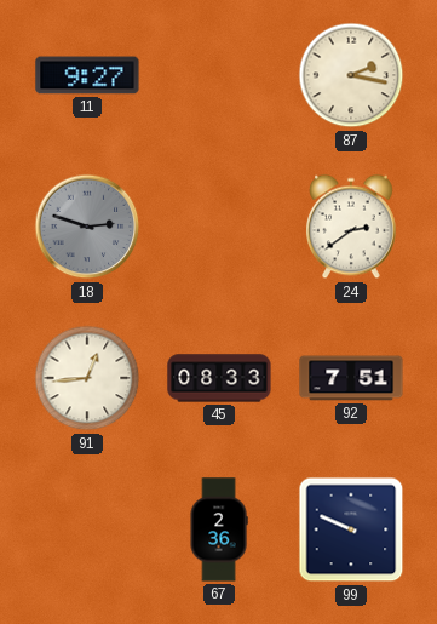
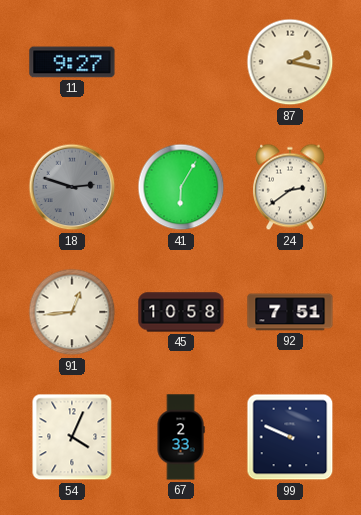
41: none -> 6:05 (181, 187)
45: 08:33 -> 10:58 (181, 312)
54: none -> 4:04 (72, 437)
67: 2:36 -> 2:33 (181, 437)
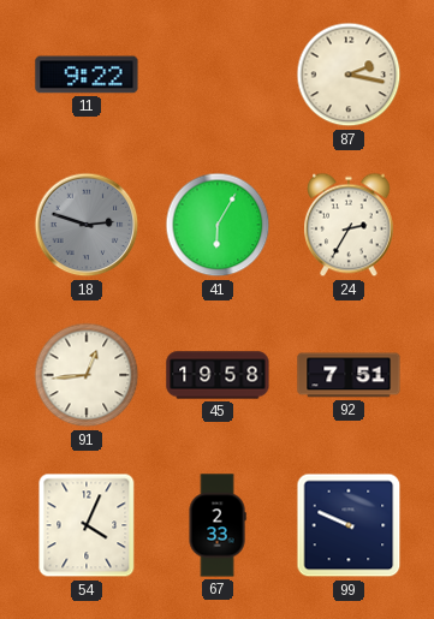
11: 9:27 -> 9:22 (87, 75)
24: 2:39 -> 2:35 (350, 225)
45: 10:58 -> 19:58 (218, 375)
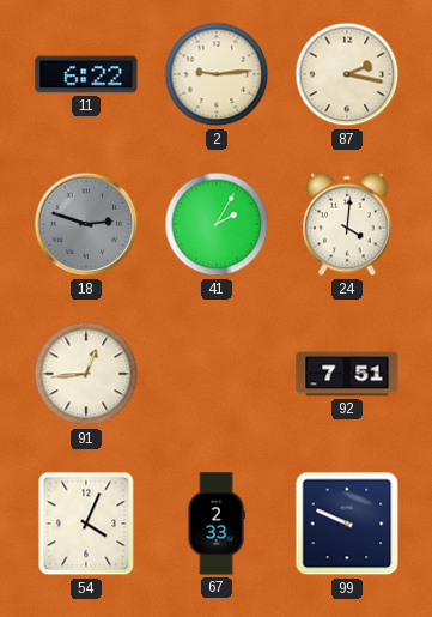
11: 9:22 -> 6:22 (86, 74)
2: none -> 9:14 (217, 74)
41: 6:05 -> 2:05 (217, 224)
24: 2:35 -> 4:01 (348, 224)
45: 19:58 -> none (218, 375)
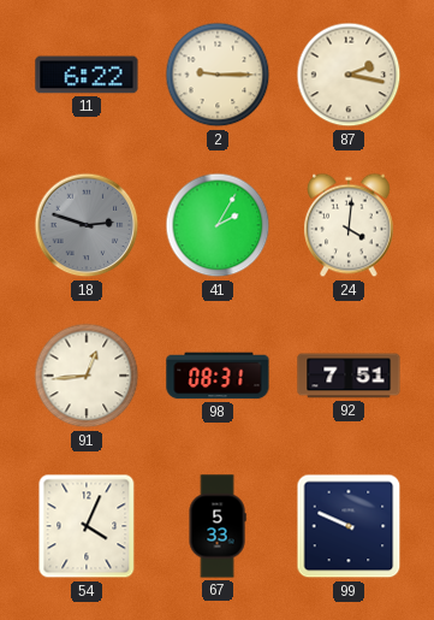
2: 9:14 -> 9:15 (218, 75)
98: none -> 08:31 (218, 376)
67: 2:33 -> 5:33 (218, 526)
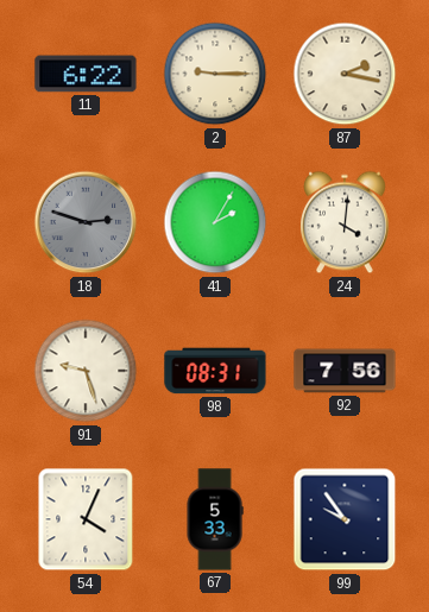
91: 12:44 -> 9:27 (86, 371)
92: 7:51 -> 7:56 (345, 371)
99: 9:49 -> 9:54 (345, 519)
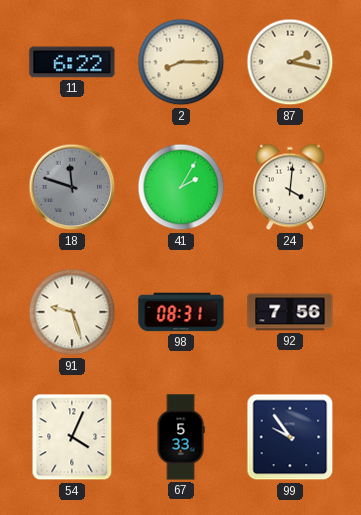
2: 9:15 -> 8:15 (181, 62)
18: 2:48 -> 11:48 (72, 187)
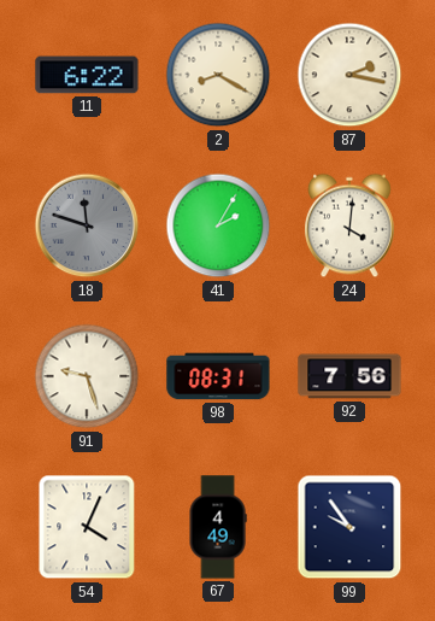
2: 8:15 -> 8:20 (218, 75)
67: 5:33 -> 4:49 (218, 527)
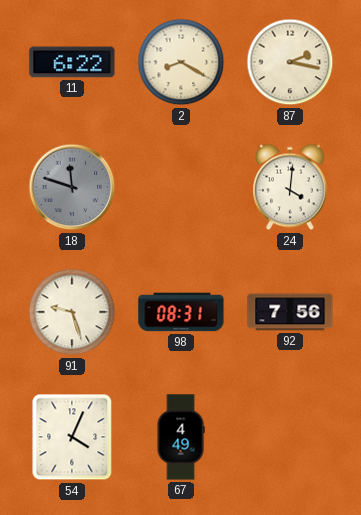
41: 2:05 -> none (218, 225)
99: 9:54 -> none (349, 527)
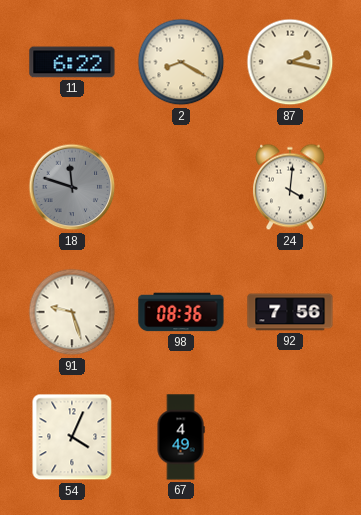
98: 08:31 -> 08:36 (181, 312)
